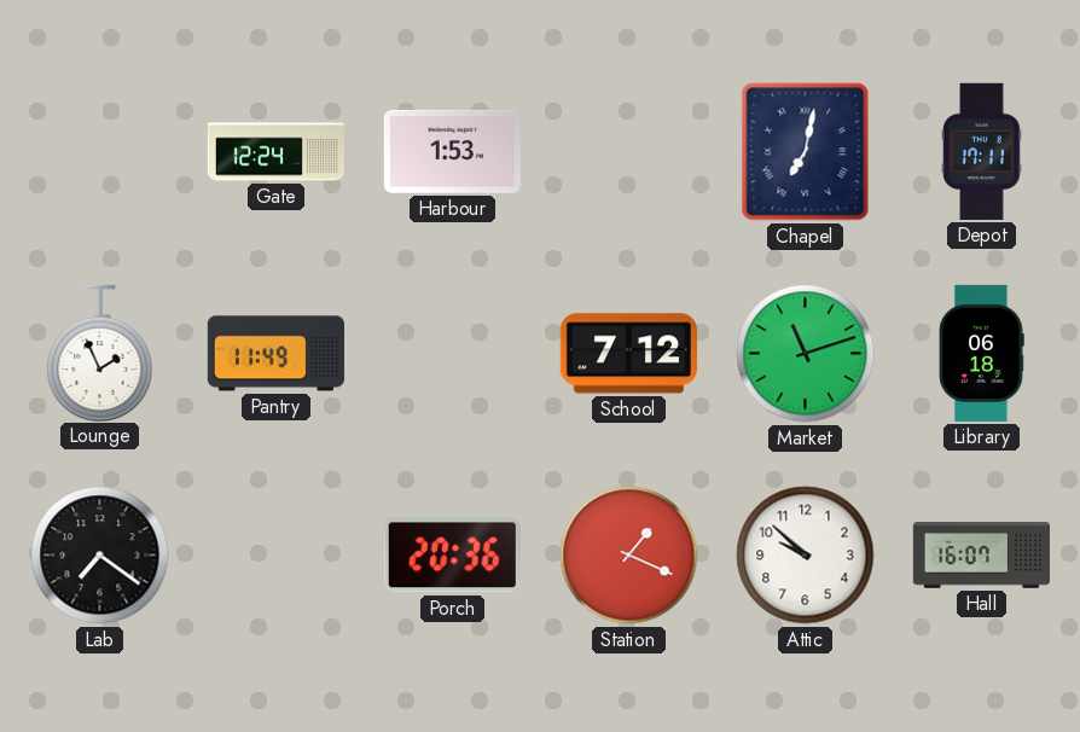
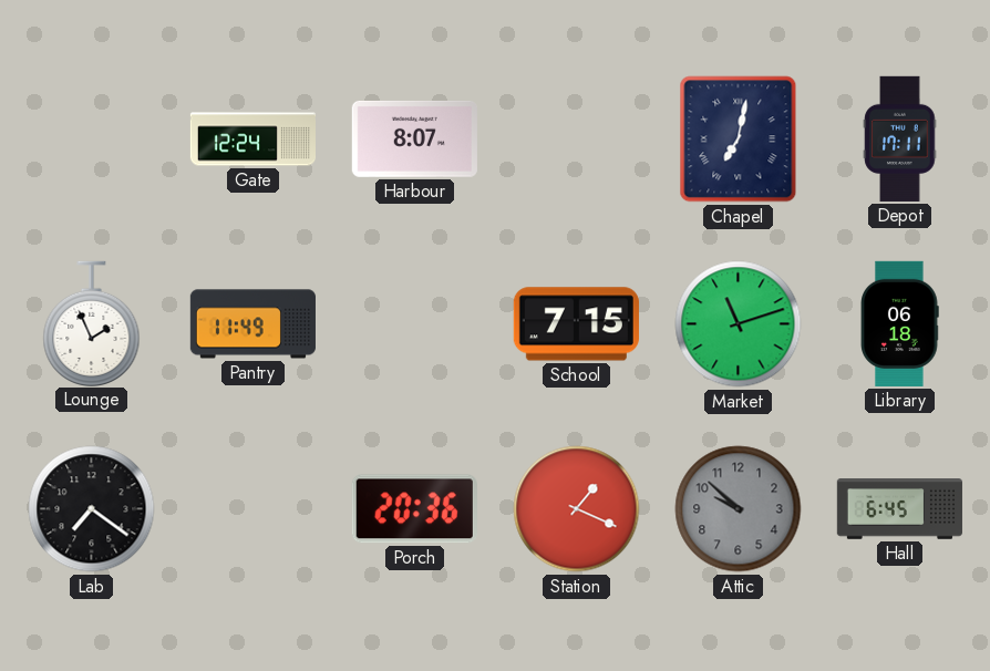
Harbour: 1:53 -> 8:07 (414, 138)
School: 7:12 -> 7:15 (576, 324)
Attic dial: white -> grey (739, 509)
Hall: 16:07 -> 6:45 (899, 509)
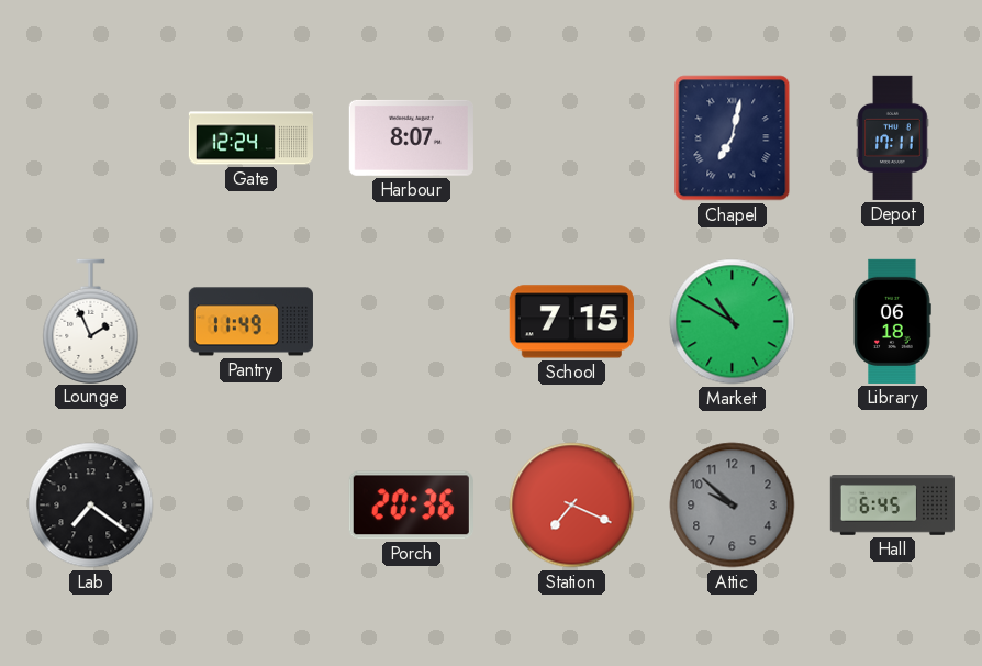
Market: 11:12 -> 10:50 (733, 322)
Station: 1:19 -> 7:19 (572, 506)
